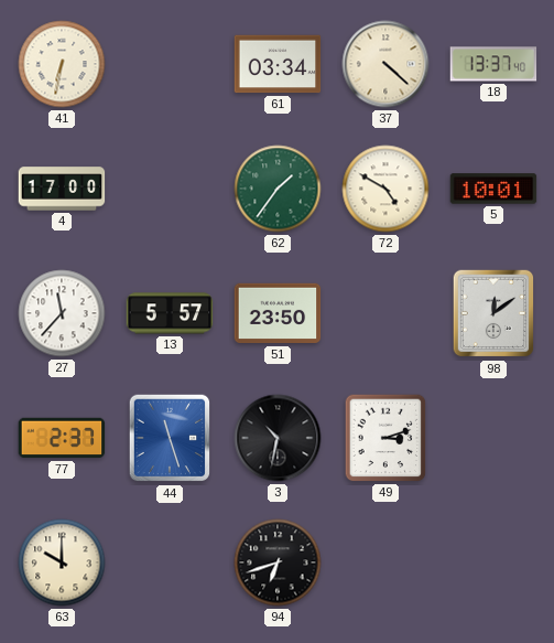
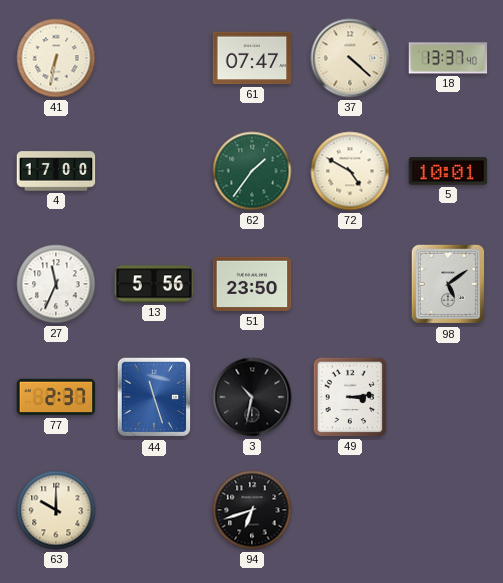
61: 03:34 -> 07:47 (252, 58)
27: 11:37 -> 11:34 (56, 284)
13: 5:57 -> 5:56 (154, 284)
98: 12:09 -> 5:09 (448, 284)
49: 3:12 -> 3:14 (350, 397)
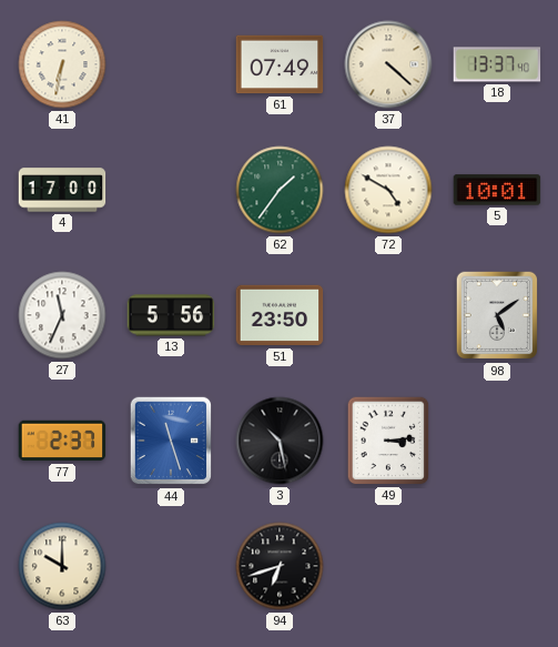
61: 07:47 -> 07:49 (280, 64)
3: 10:32 -> 10:28 (280, 441)
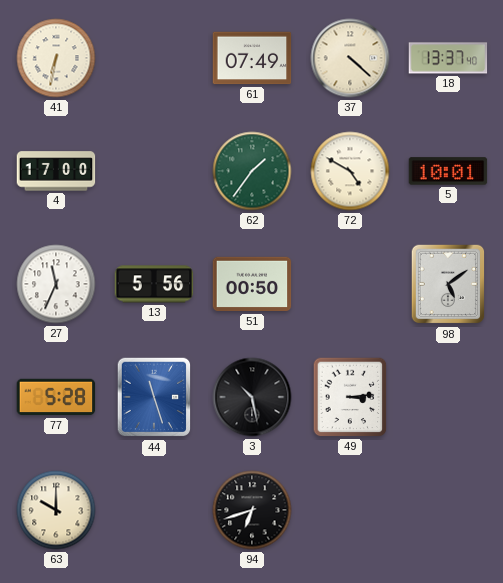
51: 23:50 -> 00:50 (252, 284)
77: 2:37 -> 5:28 (56, 397)
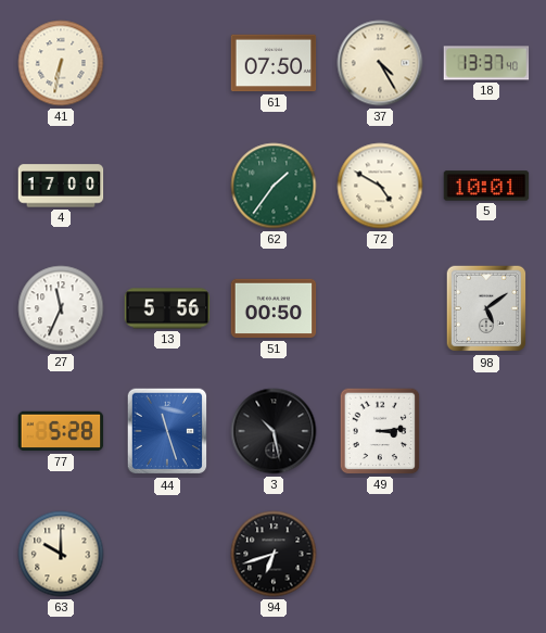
61: 07:49 -> 07:50 (274, 63)
37: 4:22 -> 4:25 (380, 63)
